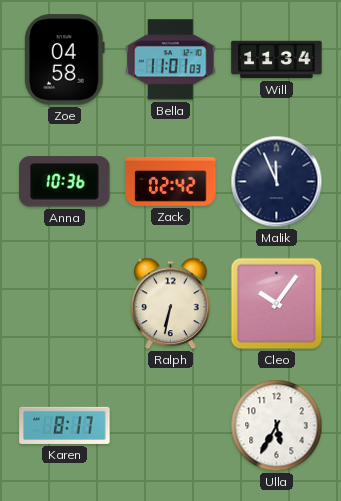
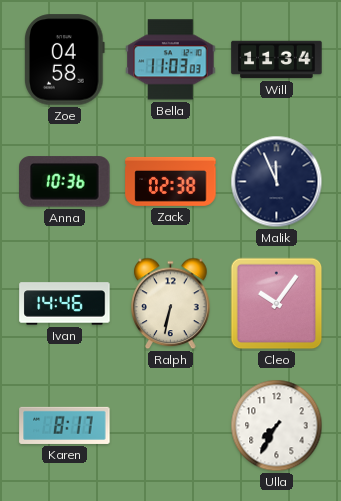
Bella: 11:01 -> 11:03 (171, 60)
Zack: 02:42 -> 02:38 (171, 181)
Ivan: none -> 14:46 (65, 304)
Ulla: 5:35 -> 7:35 (277, 426)
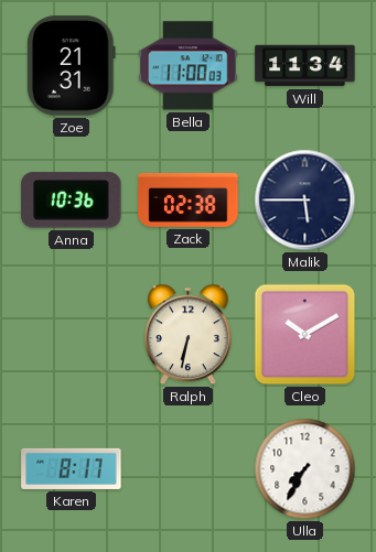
Zoe: 04:58 -> 21:31 (72, 66)
Bella: 11:03 -> 11:00 (189, 66)
Malik: 11:56 -> 5:45 (305, 201)
Ivan: 14:46 -> none (65, 304)
Cleo: 10:06 -> 10:10 (305, 335)
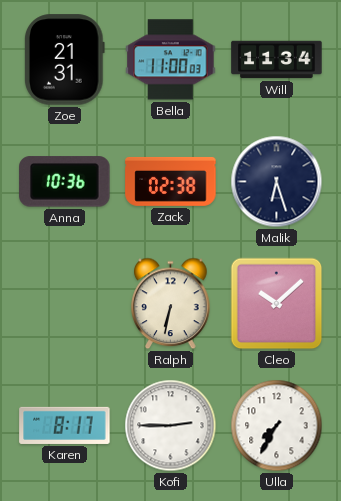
Malik: 5:45 -> 6:27 (277, 182)
Cleo: 10:10 -> 10:08 (277, 304)
Kofi: none -> 2:45 (171, 426)
